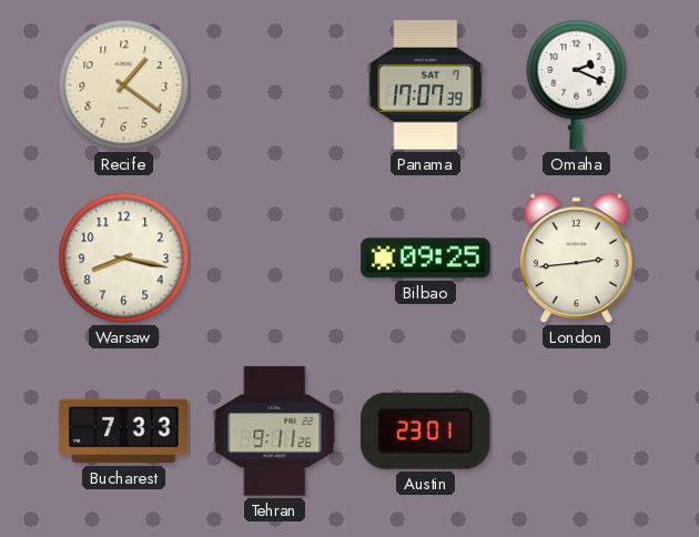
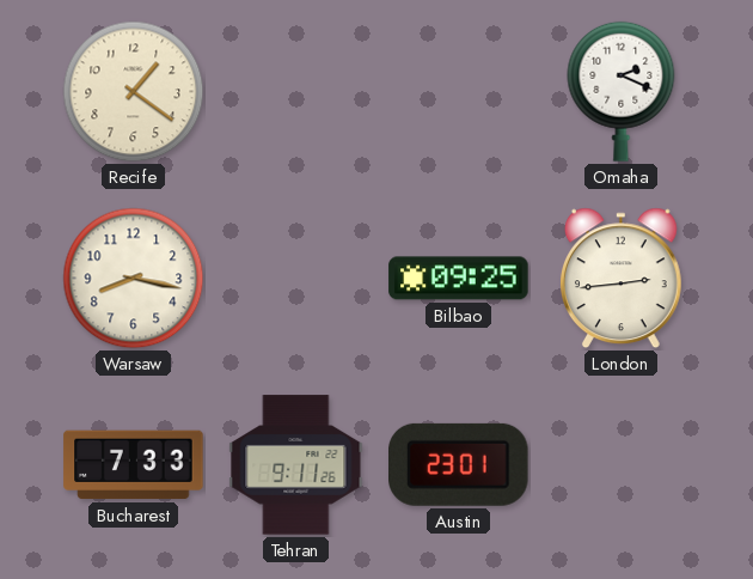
Panama: 17:07 -> none (426, 85)
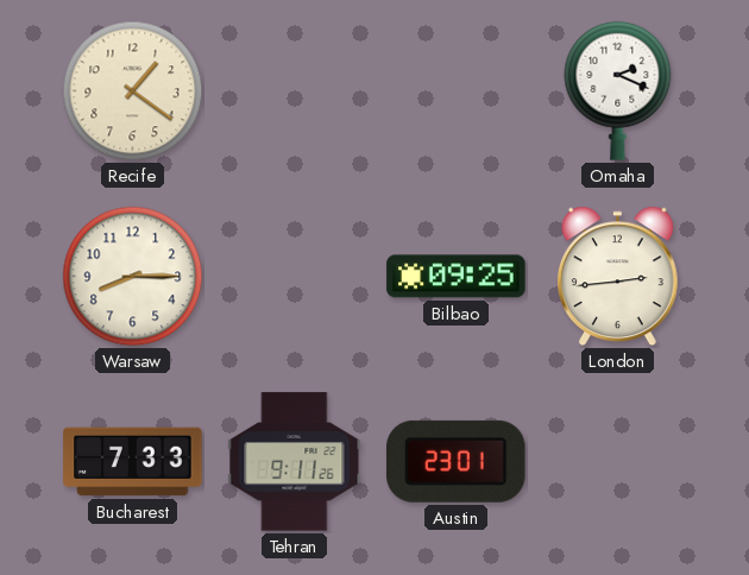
Warsaw: 8:17 -> 8:15 (133, 277)
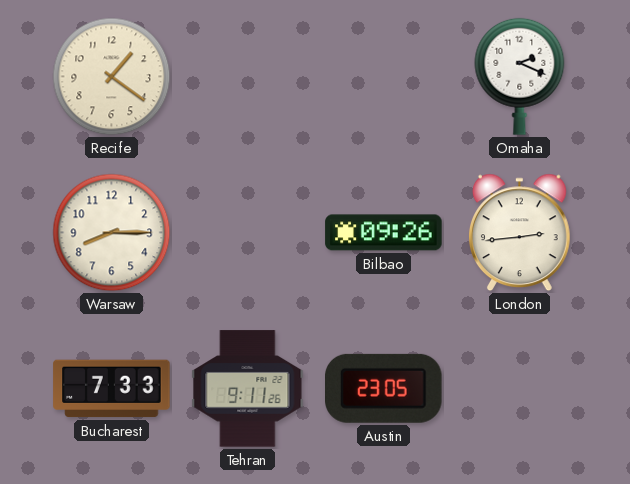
Bilbao: 09:25 -> 09:26 (384, 233)
Austin: 23:01 -> 23:05 (384, 388)
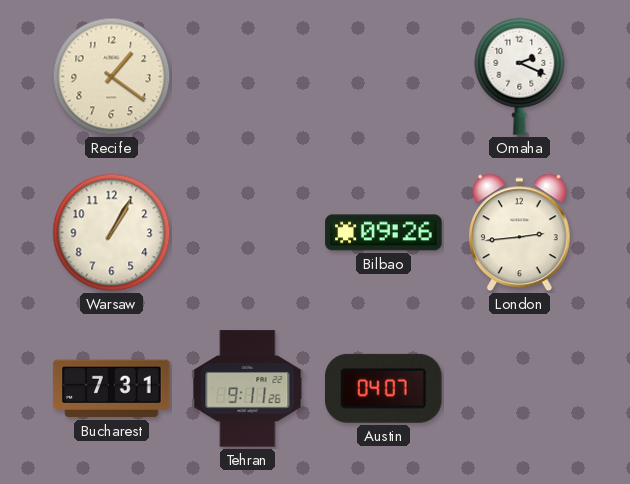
Warsaw: 8:15 -> 1:05 (112, 233)
Bucharest: 7:33 -> 7:31 (112, 389)
Austin: 23:05 -> 04:07 (384, 388)
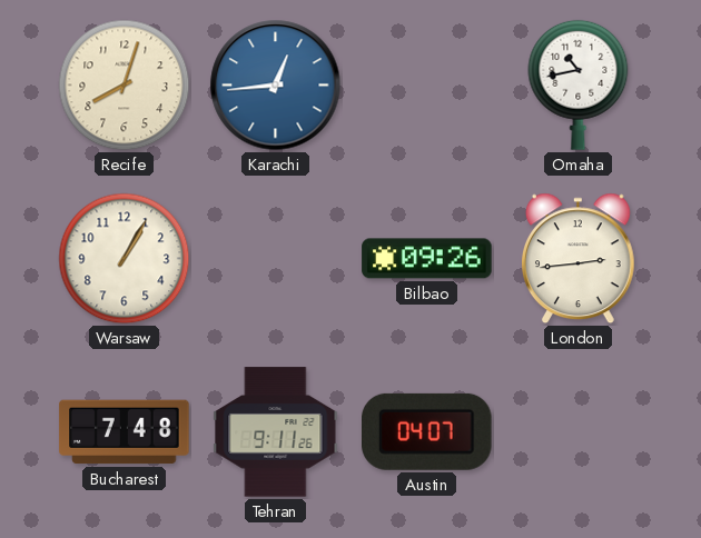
Recife: 1:21 -> 8:03 (125, 86)
Karachi: none -> 12:44 (276, 86)
Omaha: 2:19 -> 10:43 (579, 84)
Bucharest: 7:31 -> 7:48 (125, 432)
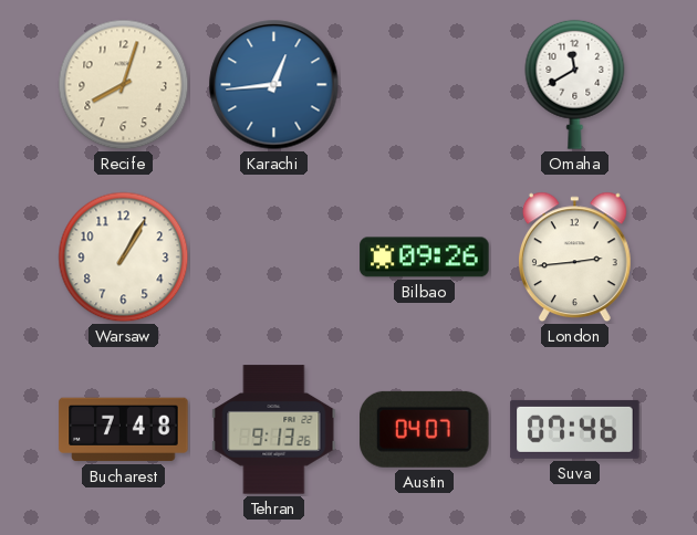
Omaha: 10:43 -> 11:40 (575, 84)
Tehran: 9:11 -> 9:13 (274, 430)
Suva: none -> 07:46 (575, 429)
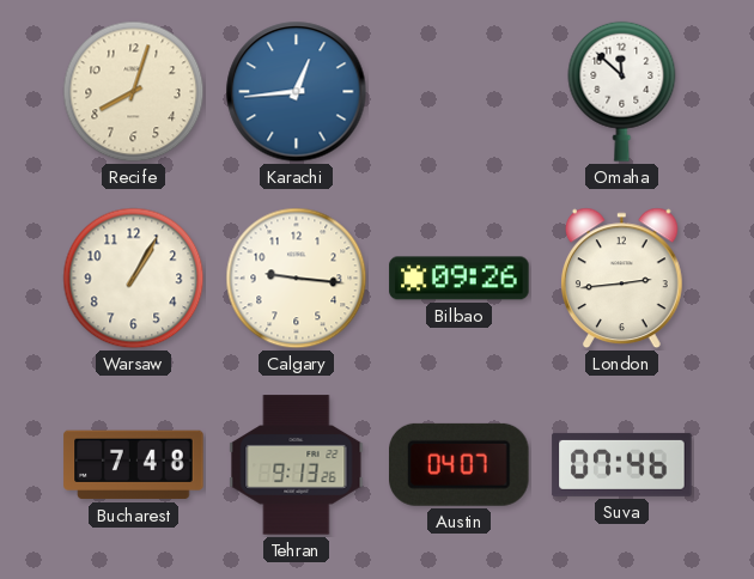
Omaha: 11:40 -> 11:52 (622, 91)
Calgary: none -> 9:16 (297, 279)
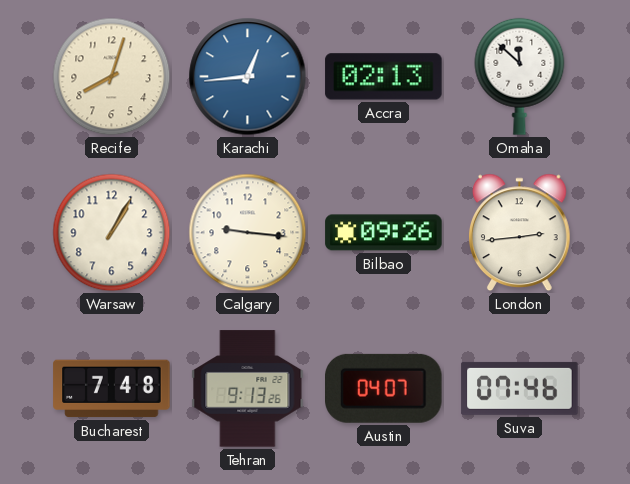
Accra: none -> 02:13 (384, 77)
